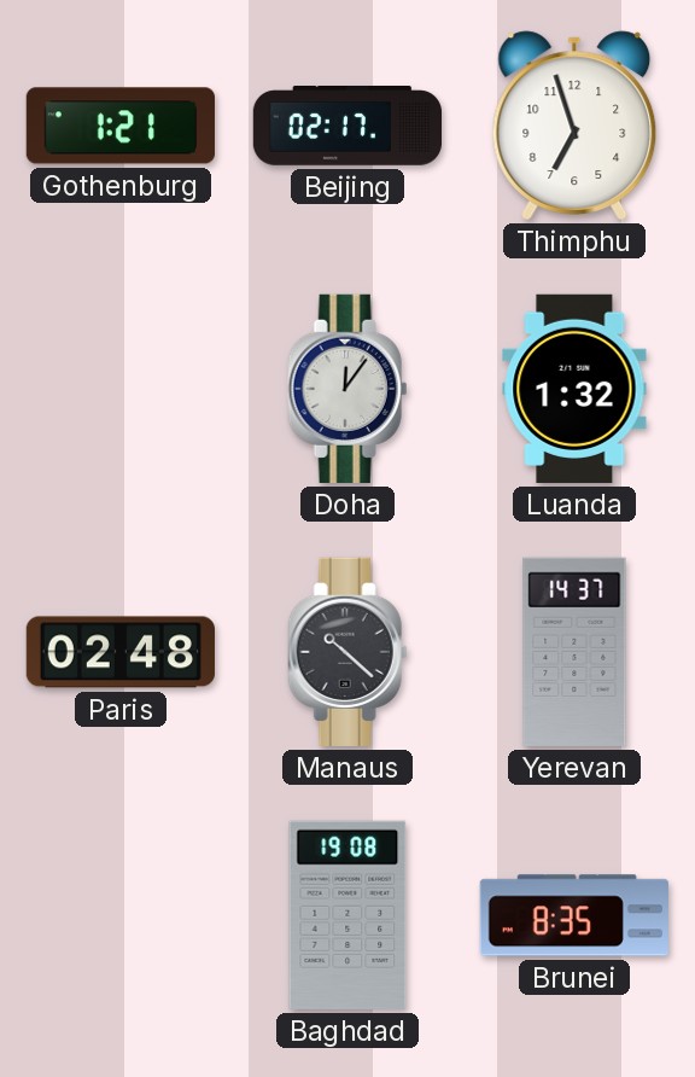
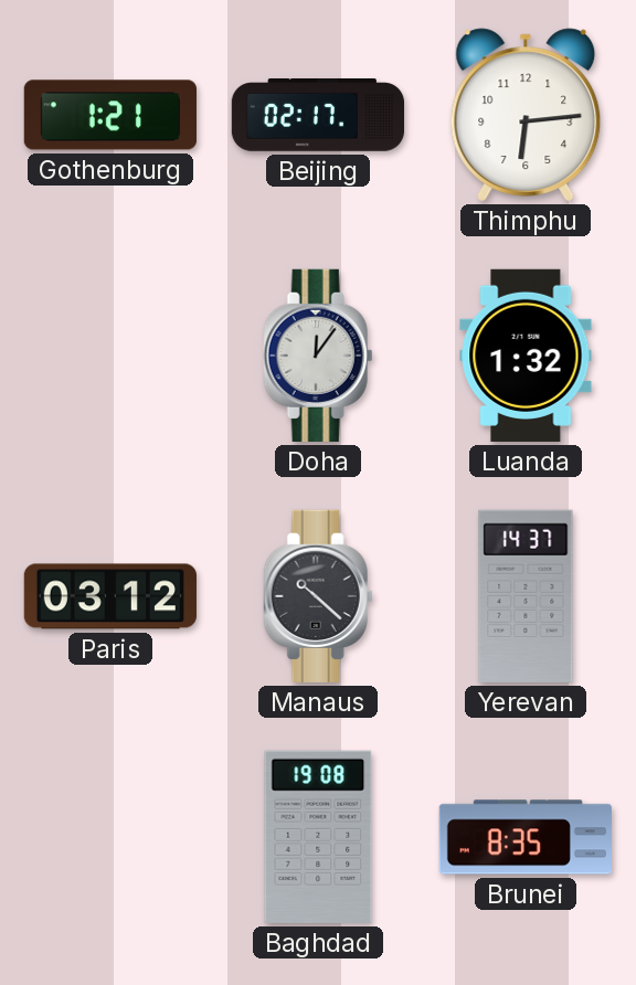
Thimphu: 6:57 -> 6:14 (526, 115)
Paris: 02:48 -> 03:12 (110, 596)
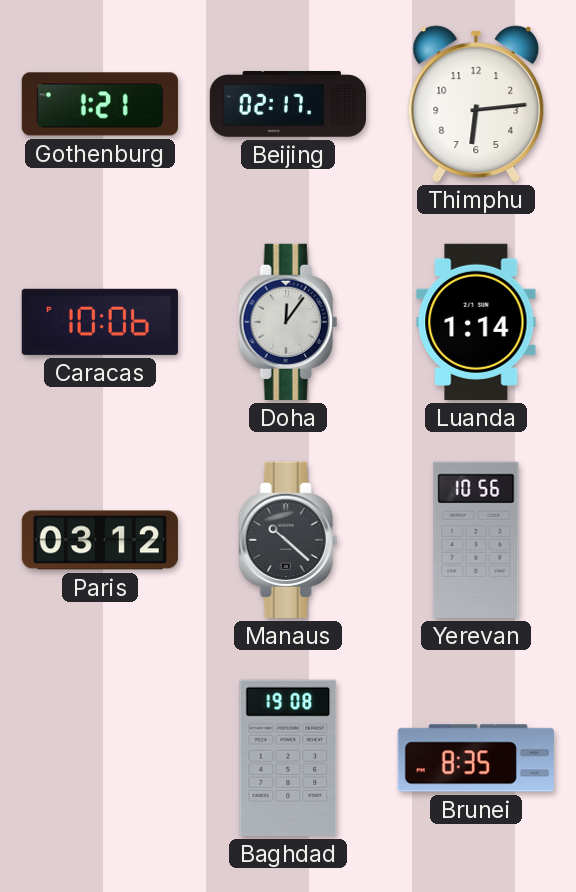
Caracas: none -> 10:06 (100, 322)
Luanda: 1:32 -> 1:14 (476, 322)
Yerevan: 14:37 -> 10:56 (476, 540)
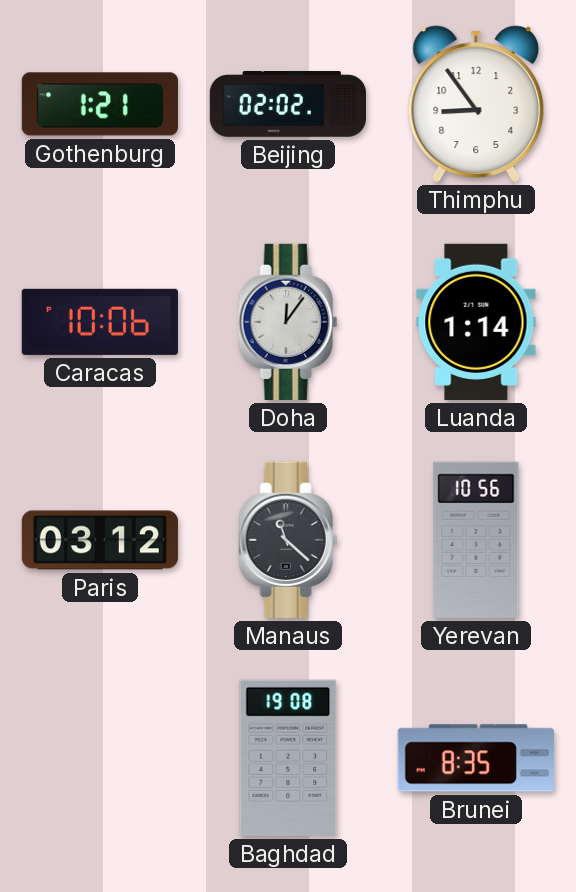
Beijing: 02:17 -> 02:02 (287, 105)
Thimphu: 6:14 -> 8:54 (476, 104)
Manaus: 10:22 -> 11:22 (288, 540)
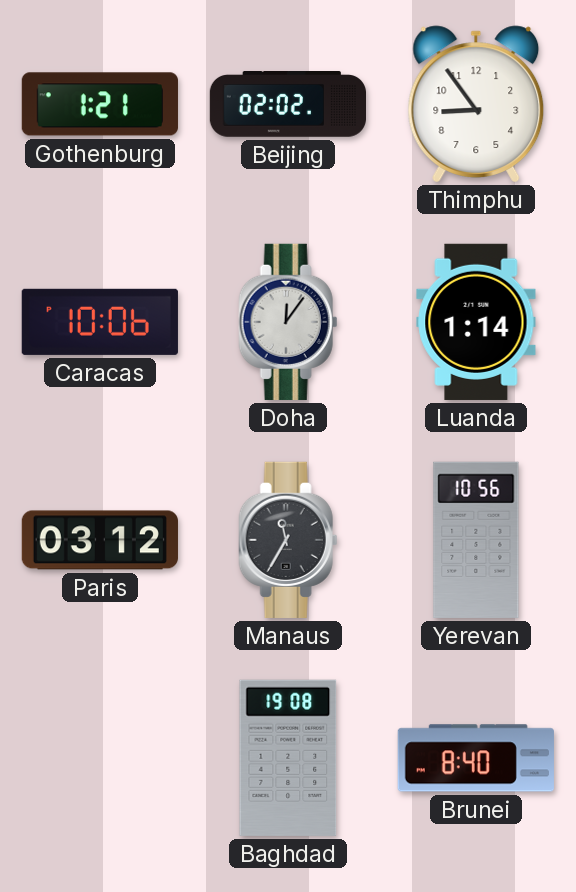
Manaus: 11:22 -> 11:35 (288, 540)
Brunei: 8:35 -> 8:40 (476, 758)
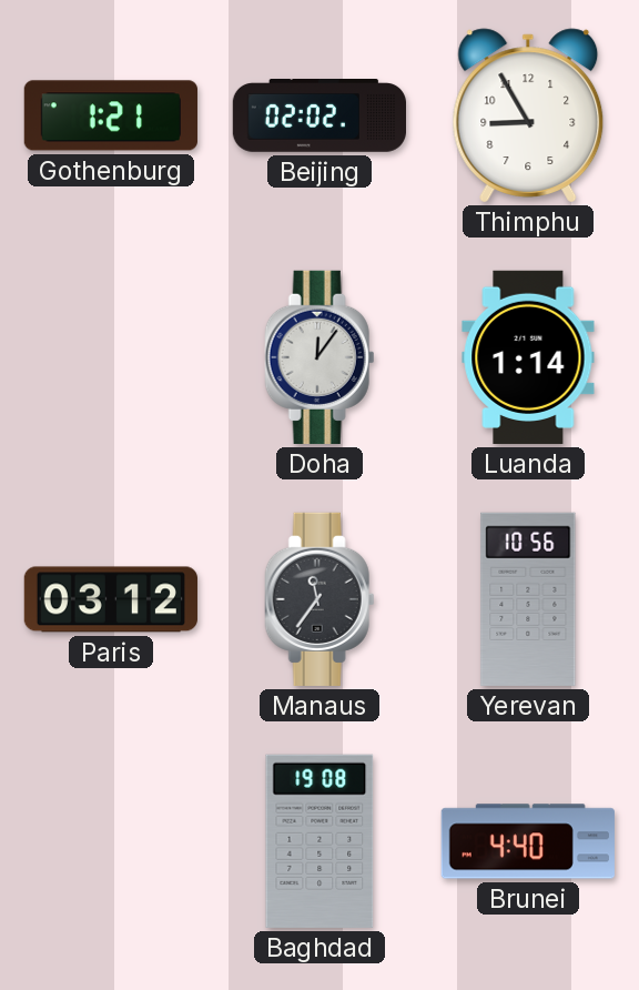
Thimphu: 8:54 -> 8:55 (528, 115)
Caracas: 10:06 -> none (100, 322)
Manaus: 11:35 -> 11:36 (319, 599)
Brunei: 8:40 -> 4:40 (528, 841)
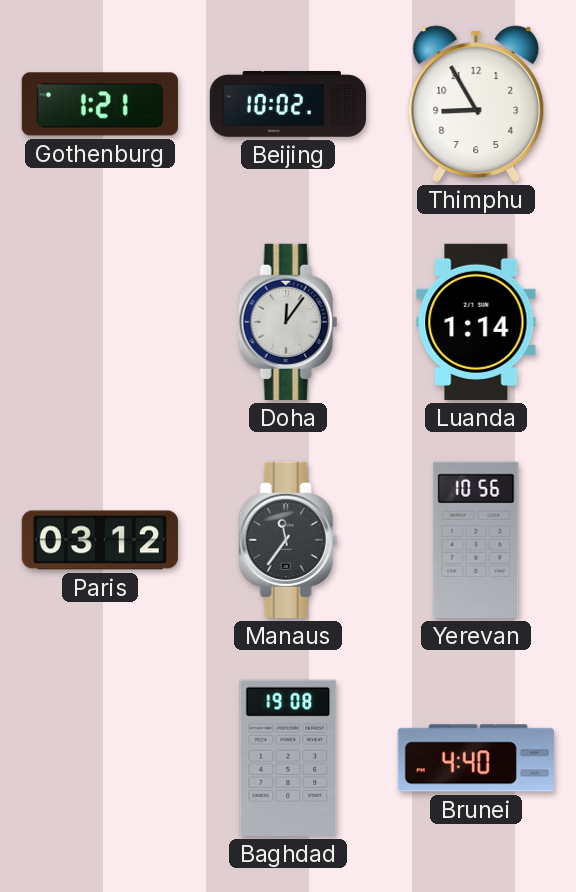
Beijing: 02:02 -> 10:02 (287, 105)
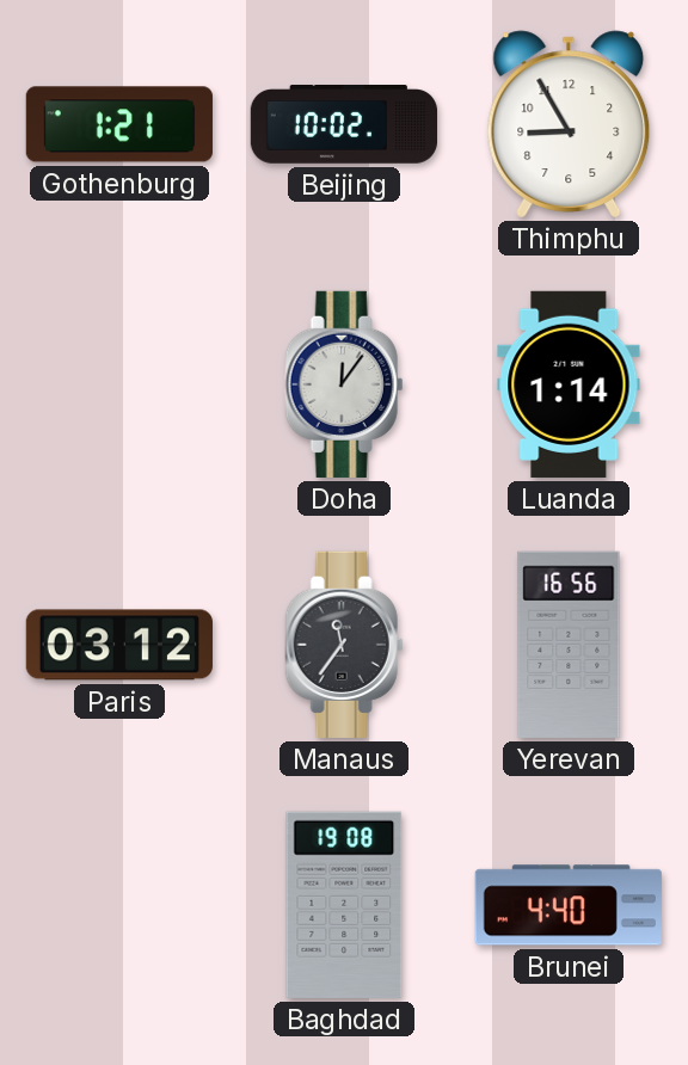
Yerevan: 10:56 -> 16:56 (569, 645)
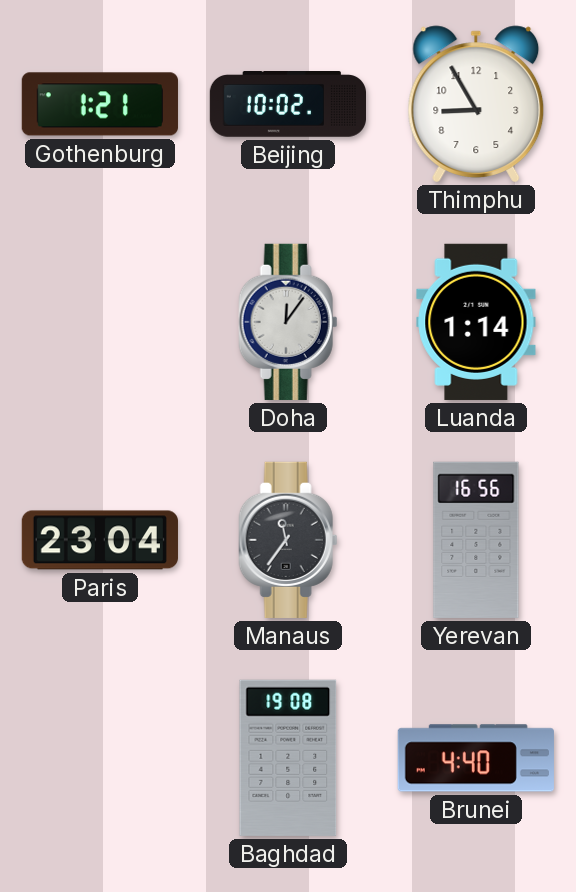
Paris: 03:12 -> 23:04 (100, 540)
